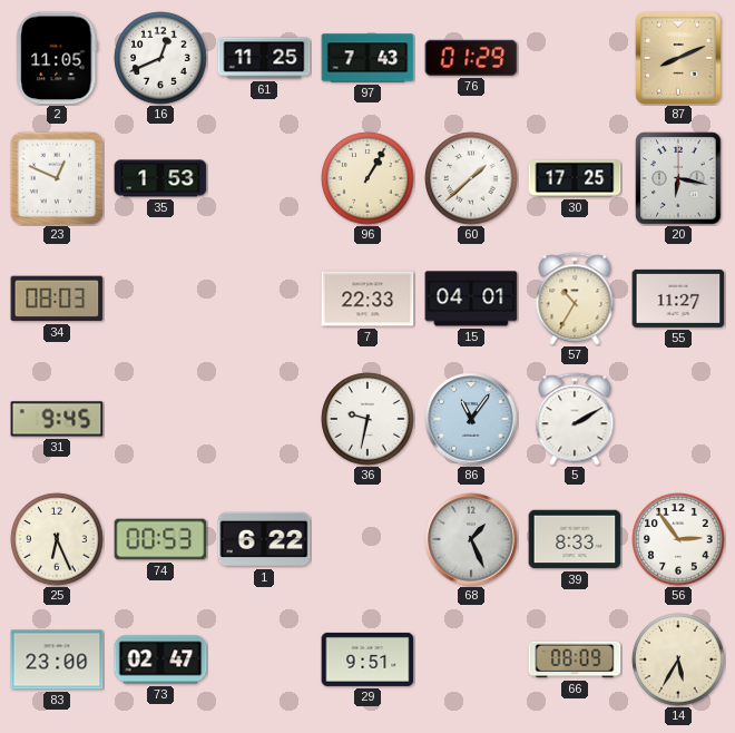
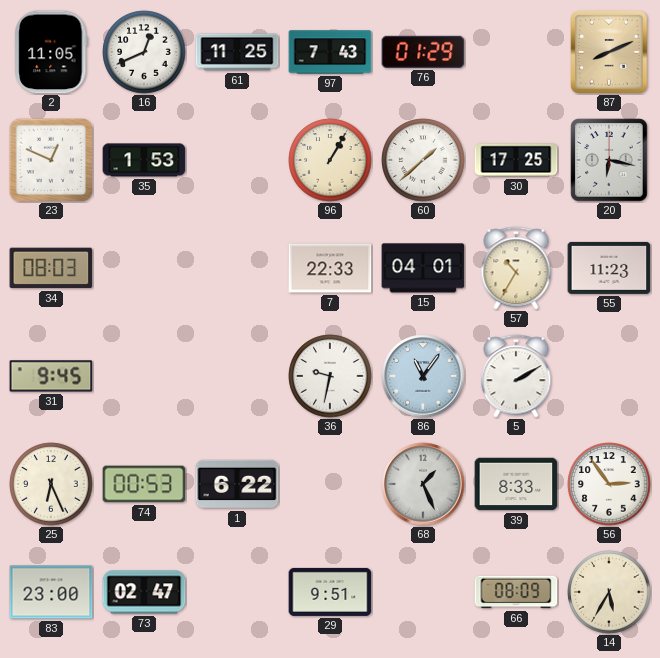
55: 11:27 -> 11:23 (609, 268)
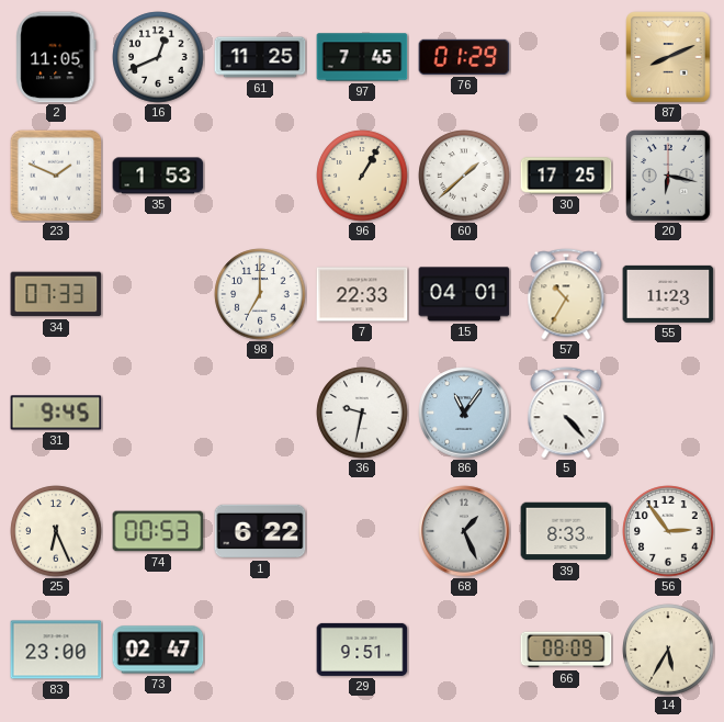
97: 7:43 -> 7:45 (362, 57)
23: 12:49 -> 1:49 (56, 176)
34: 08:03 -> 07:33 (56, 294)
98: none -> 7:00 (260, 294)
5: 2:10 -> 4:23 (566, 413)
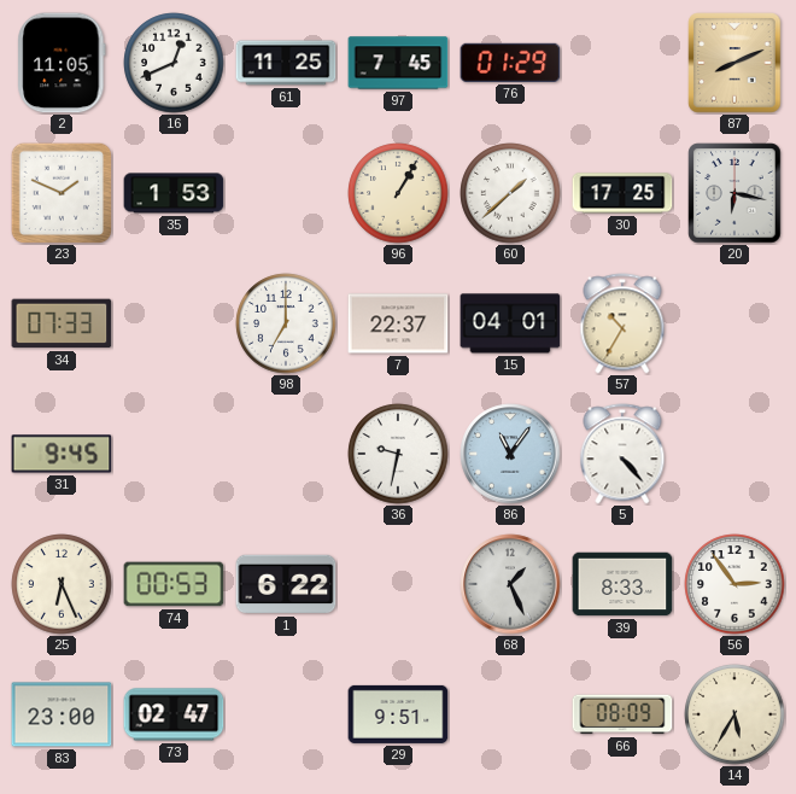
7: 22:33 -> 22:37 (398, 323)
55: 11:23 -> none (668, 294)
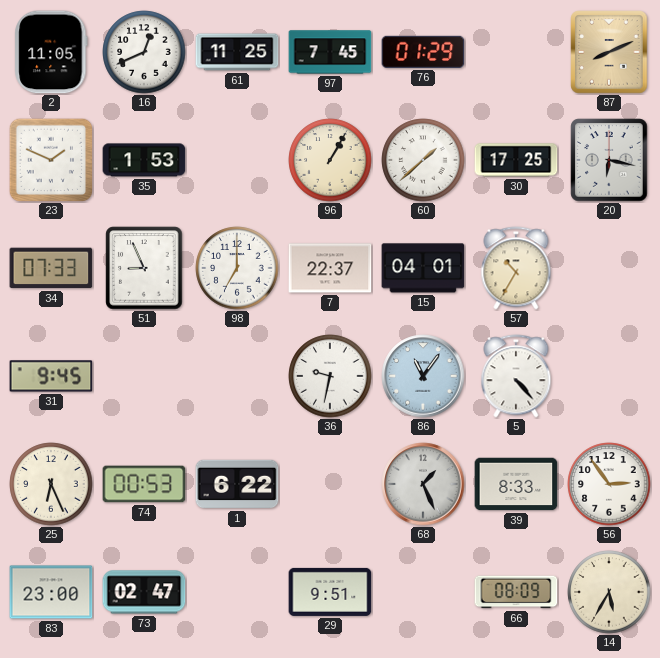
51: none -> 8:56 (144, 268)
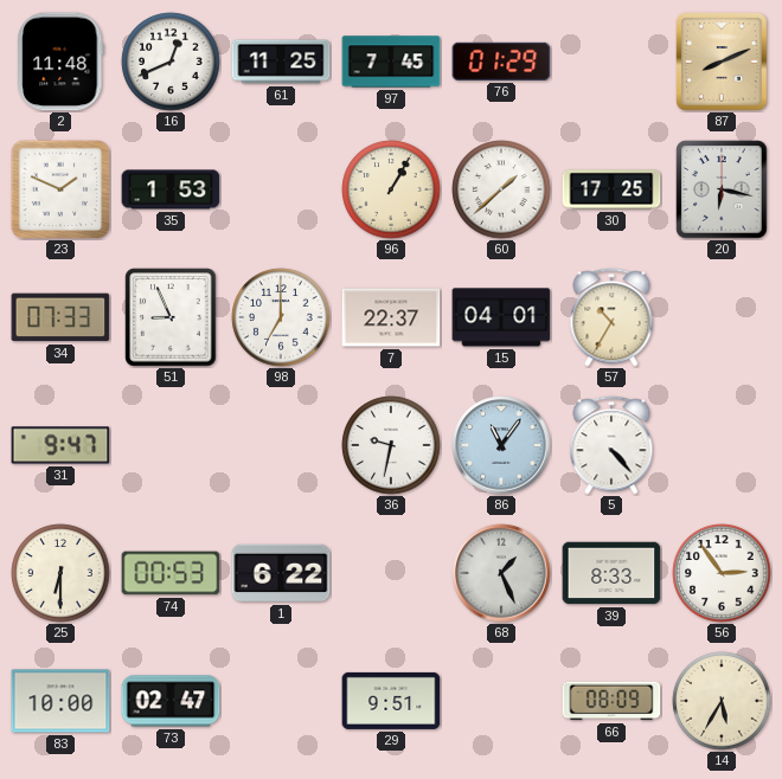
2: 11:05 -> 11:48 (60, 62)
31: 9:45 -> 9:47 (60, 445)
25: 6:26 -> 6:30 (60, 573)
83: 23:00 -> 10:00 (60, 701)
